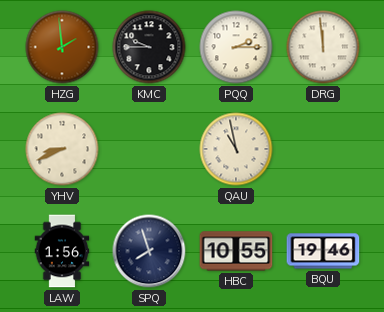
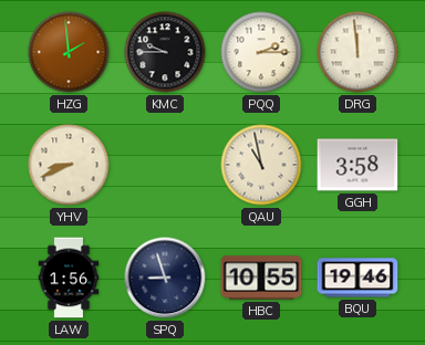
GGH: none -> 3:58 (357, 165)
SPQ: 7:57 -> 8:57 (165, 278)
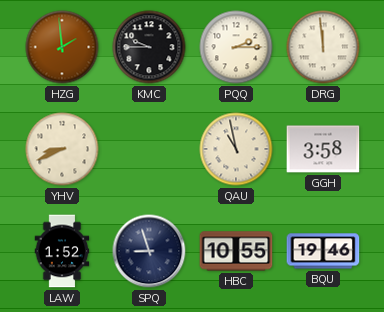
LAW: 1:56 -> 1:52 (62, 251)
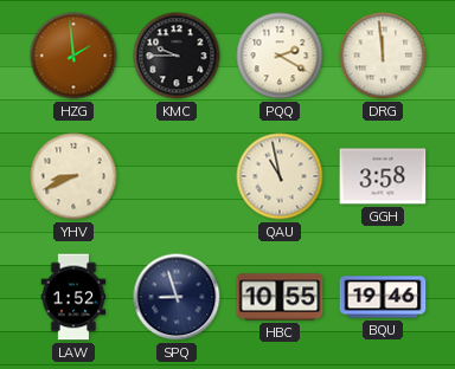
PQQ: 2:15 -> 2:20 (280, 56)
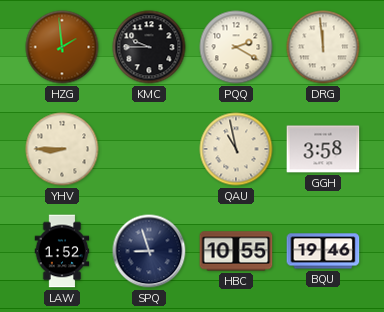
YHV: 8:41 -> 8:45 (62, 149)
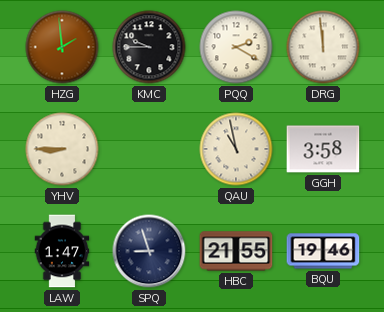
LAW: 1:52 -> 1:47 (62, 251)
HBC: 10:55 -> 21:55 (236, 251)
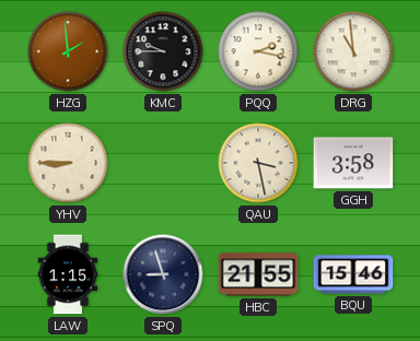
PQQ: 2:20 -> 2:17 (258, 51)
DRG: 11:59 -> 10:59 (353, 51)
QAU: 10:58 -> 3:28 (258, 163)
LAW: 1:47 -> 1:15 (68, 274)
BQU: 19:46 -> 15:46 (353, 274)
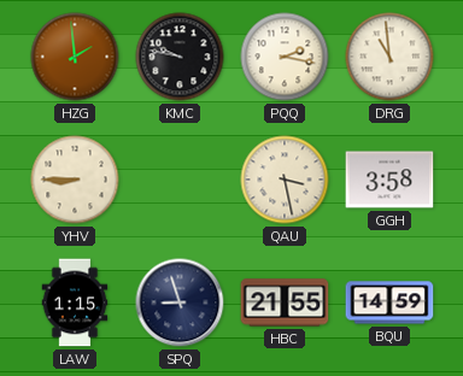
KMC: 9:45 -> 9:47 (180, 57)
BQU: 15:46 -> 14:59 (389, 302)
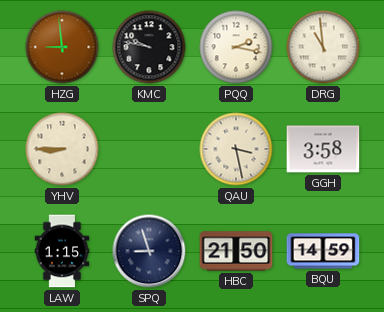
HZG: 1:59 -> 8:59 (62, 47)
HBC: 21:55 -> 21:50 (236, 251)
